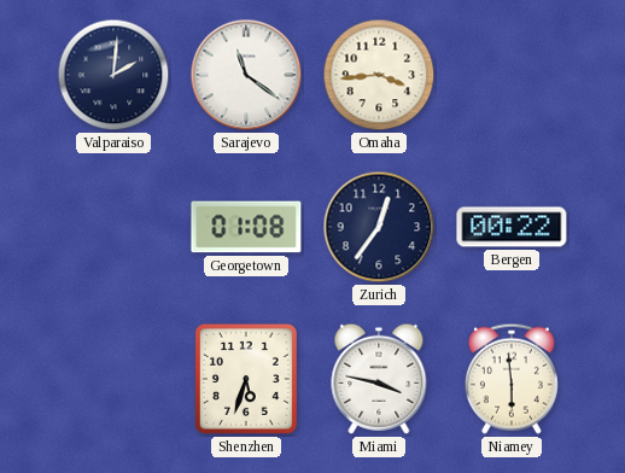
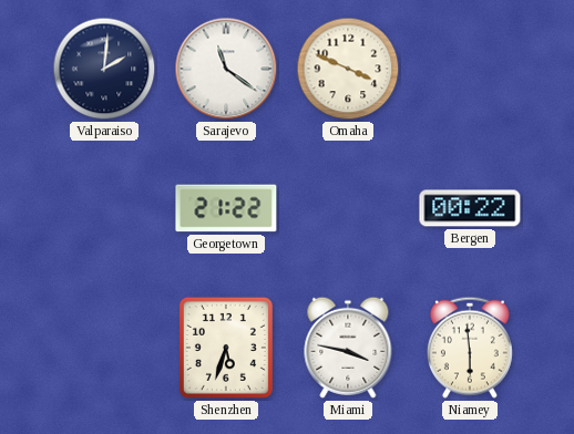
Omaha: 3:44 -> 3:49 (348, 69)
Georgetown: 01:08 -> 21:22 (226, 208)
Zurich: 12:36 -> none (379, 227)
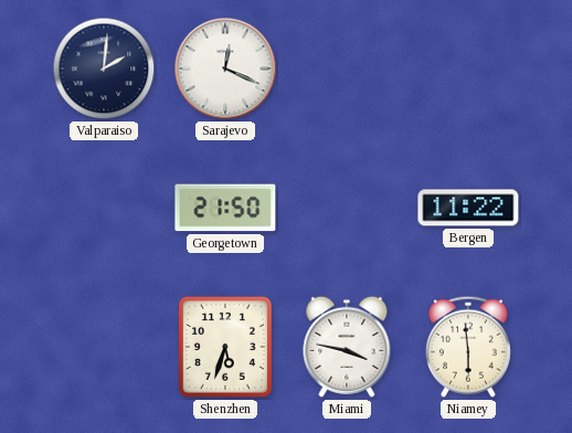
Sarajevo: 11:21 -> 12:19 (225, 68)
Omaha: 3:49 -> none (348, 69)
Georgetown: 21:22 -> 21:50 (225, 208)
Bergen: 00:22 -> 11:22 (468, 208)
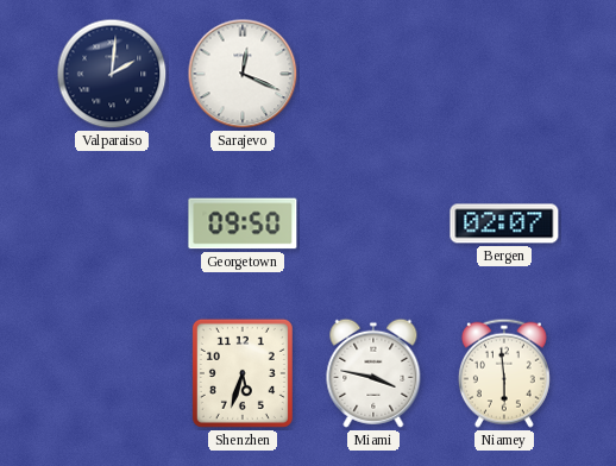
Georgetown: 21:50 -> 09:50 (243, 223)
Bergen: 11:22 -> 02:07 (504, 223)
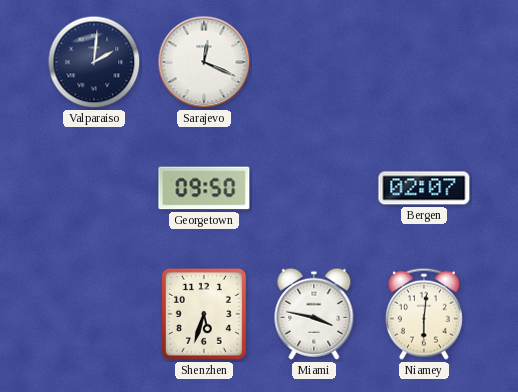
Niamey: 5:59 -> 6:01 (424, 314)
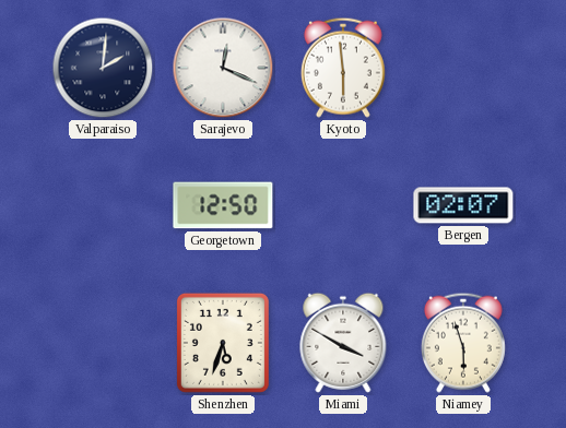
Kyoto: none -> 5:59 (343, 68)
Georgetown: 09:50 -> 12:50 (223, 205)
Miami: 3:47 -> 3:50 (343, 343)
Niamey: 6:01 -> 5:57 (463, 343)
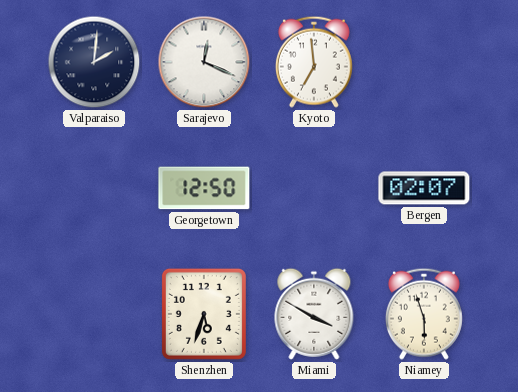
Kyoto: 5:59 -> 6:59 (314, 62)
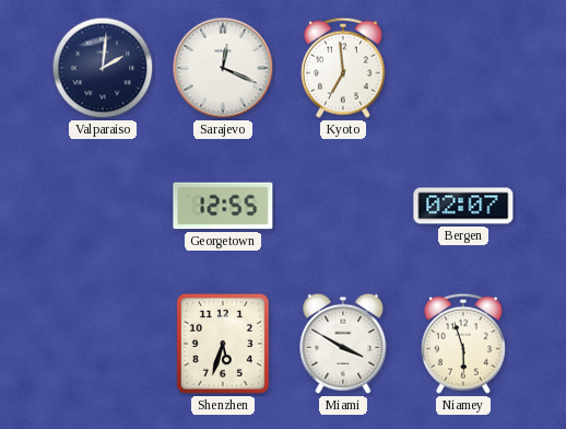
Georgetown: 12:50 -> 12:55 (223, 206)
